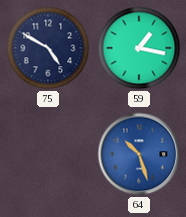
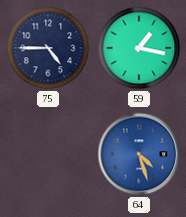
75: 4:50 -> 4:45 (48, 48)
64: 10:27 -> 4:27 (139, 154)
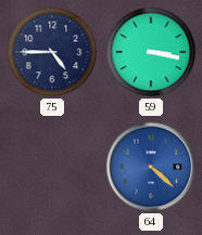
59: 1:17 -> 3:17 (151, 52)
64: 4:27 -> 4:22 (151, 167)
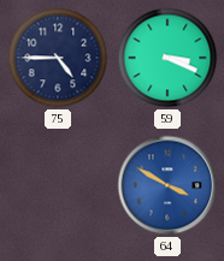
59: 3:17 -> 3:19 (167, 58)
64: 4:22 -> 3:50 (167, 185)
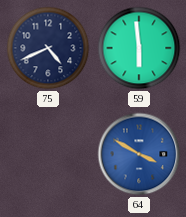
75: 4:45 -> 4:41 (48, 48)
59: 3:19 -> 5:59 (139, 48)
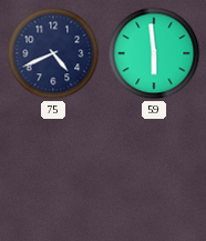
64: 3:50 -> none (139, 154)
